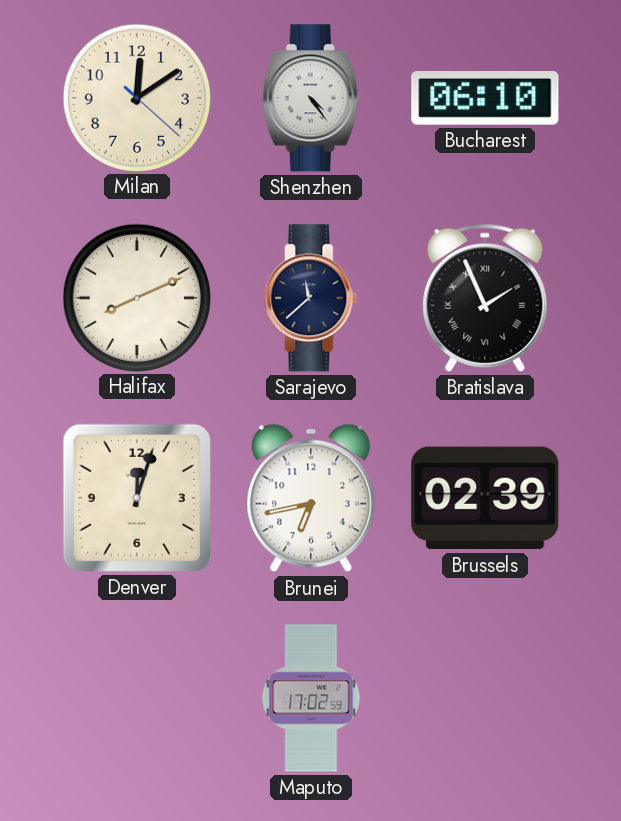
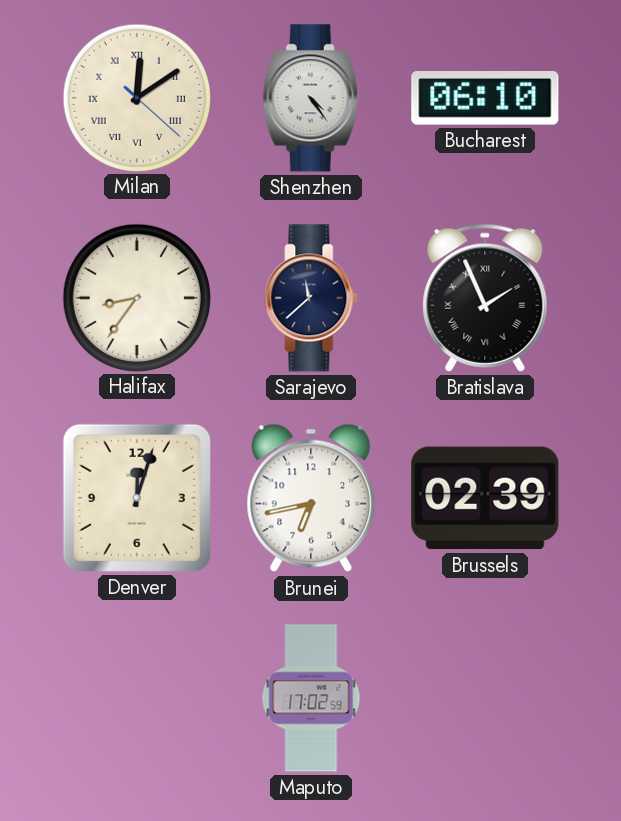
Milan numerals: Arabic -> Roman (136, 97)
Halifax: 8:11 -> 8:36 (136, 297)
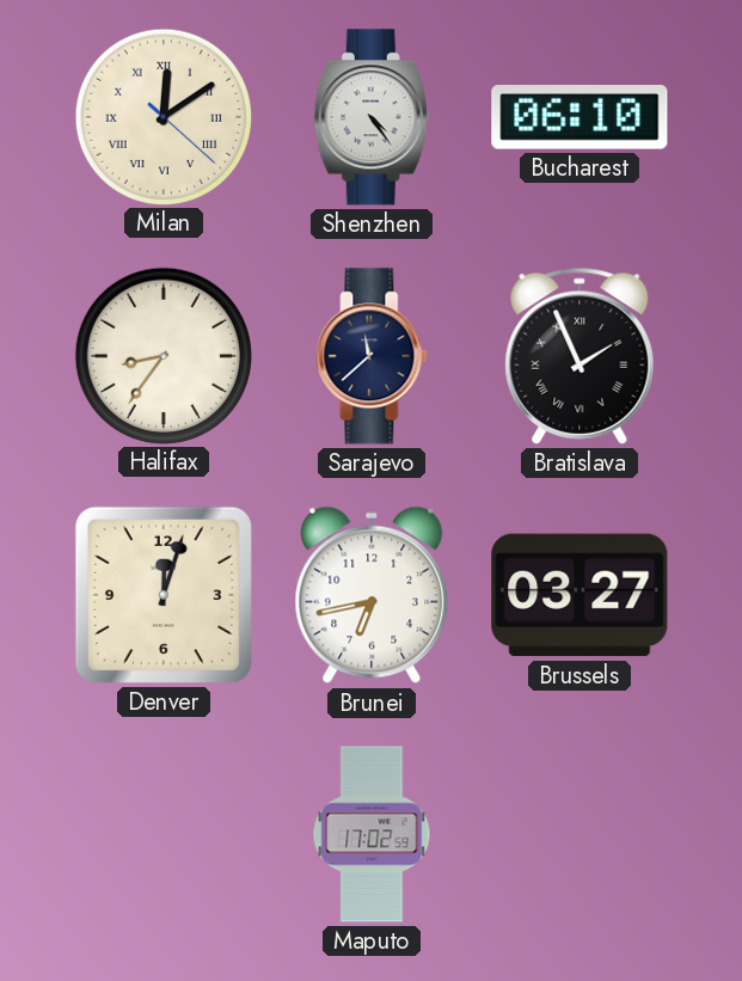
Brussels: 02:39 -> 03:27 (580, 595)
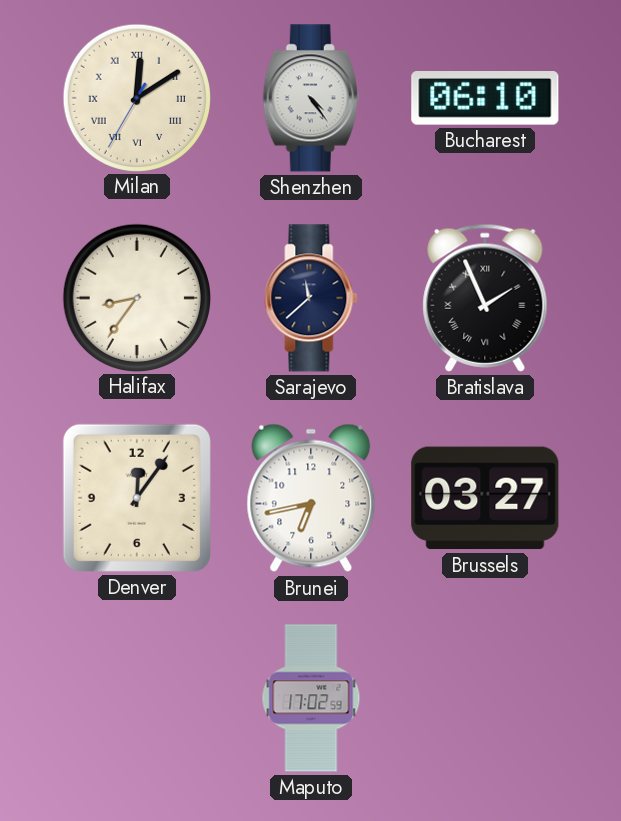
Milan: 12:09:22 -> 12:09:35 (136, 97)
Denver: 12:03 -> 12:06 (137, 498)
